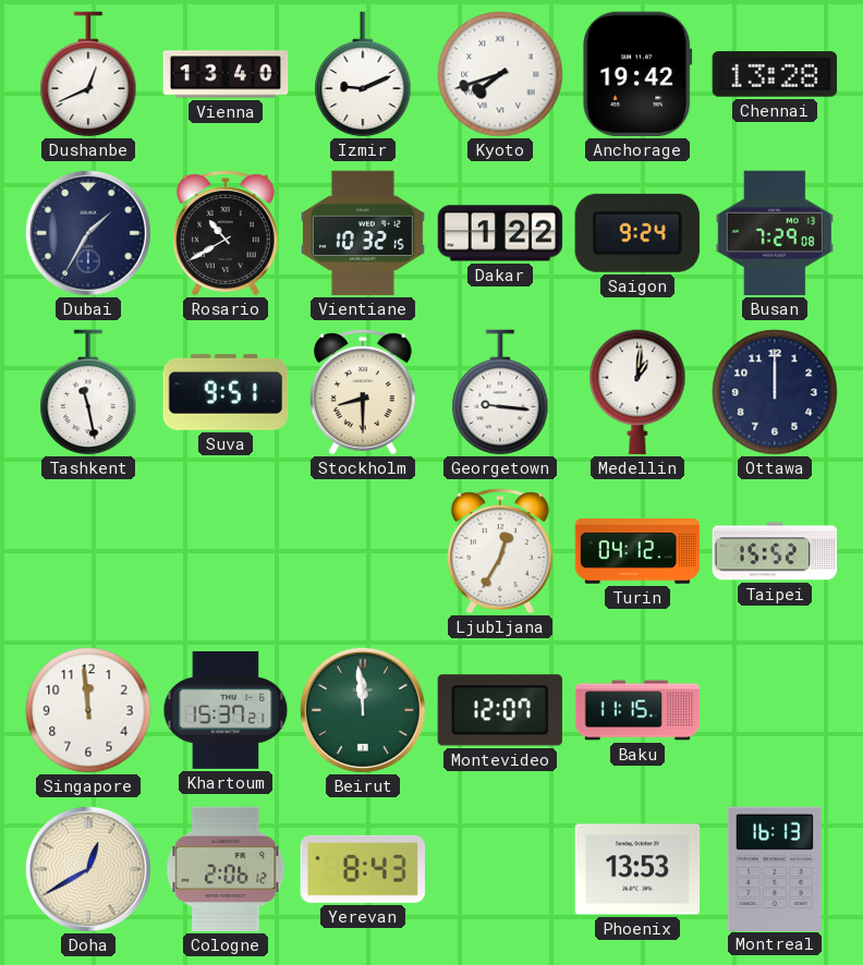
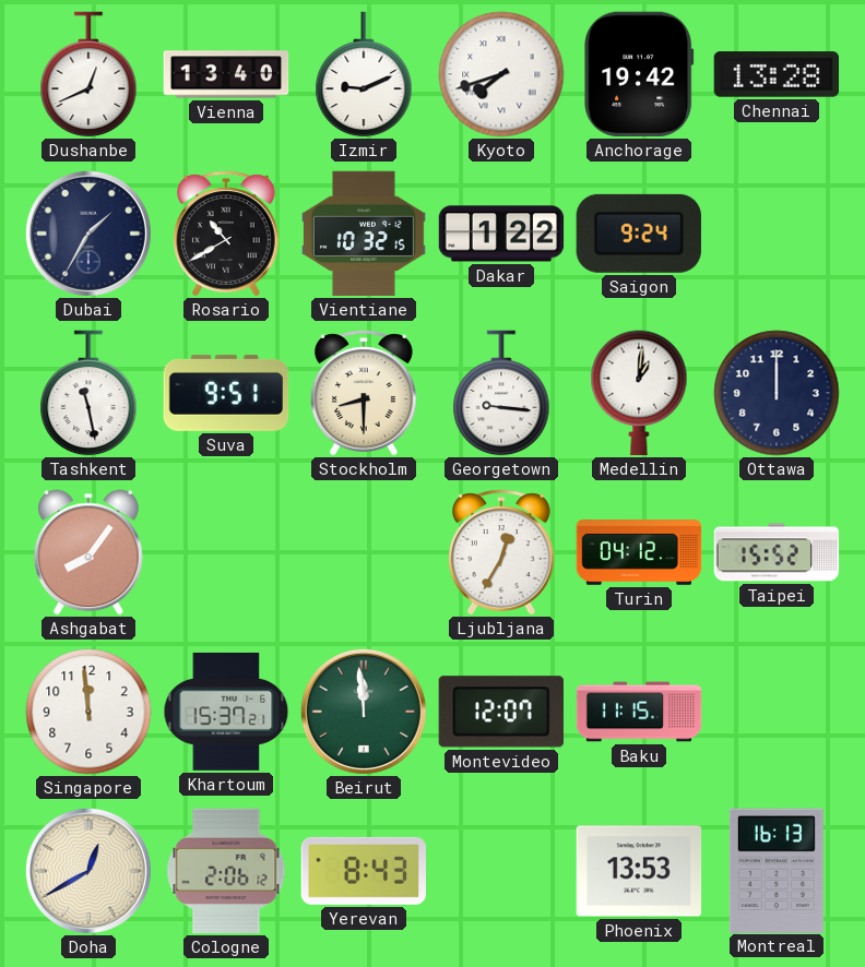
Busan: 7:29 -> none (775, 233)
Ashgabat: none -> 8:06 (88, 552)
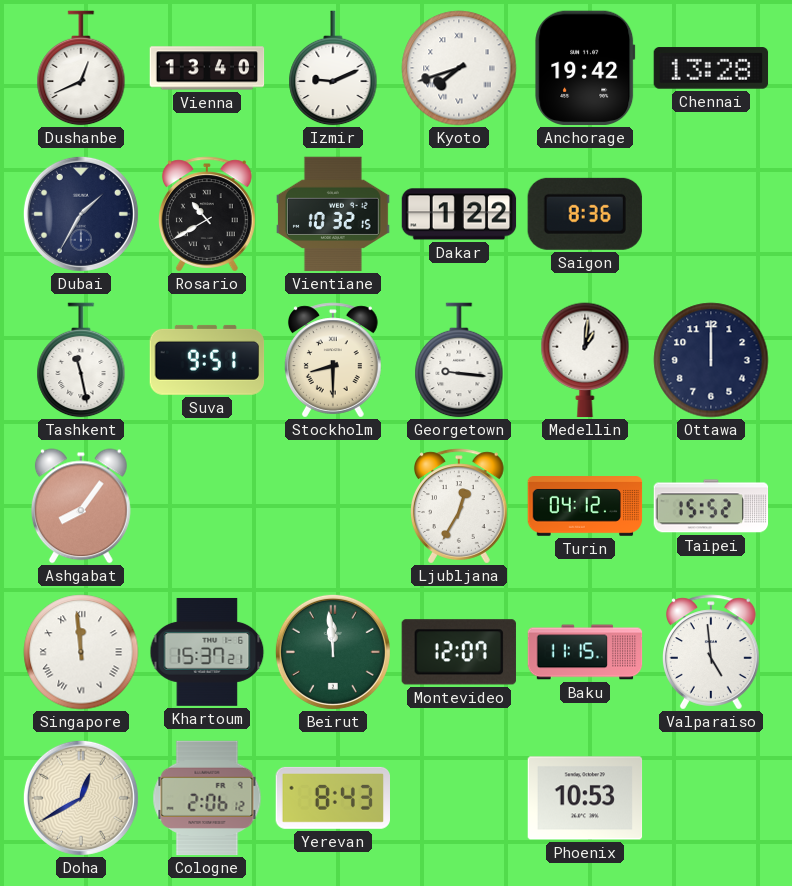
Saigon: 9:24 -> 8:36 (585, 214)
Singapore numerals: Arabic -> Roman (81, 652)
Valparaiso: none -> 4:59 (712, 652)
Phoenix: 13:53 -> 10:53 (585, 798)
Montreal: 16:13 -> none (777, 870)
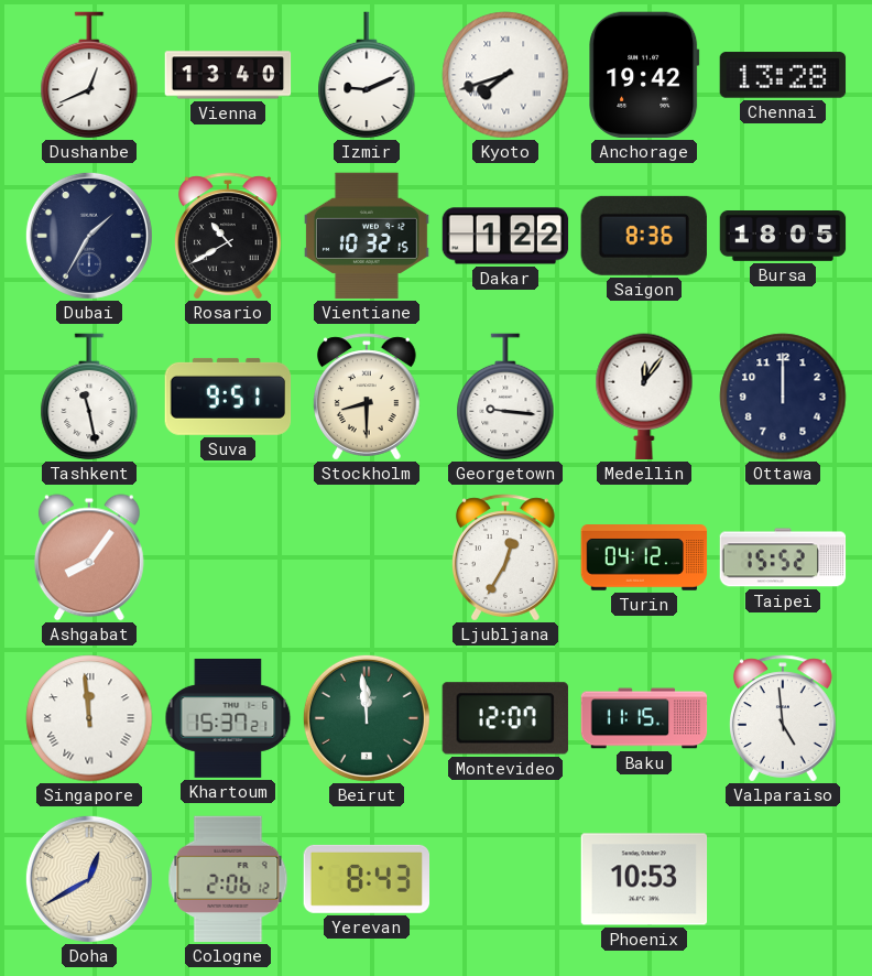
Bursa: none -> 18:05 (783, 237)
Medellin: 1:01 -> 12:06 (644, 397)
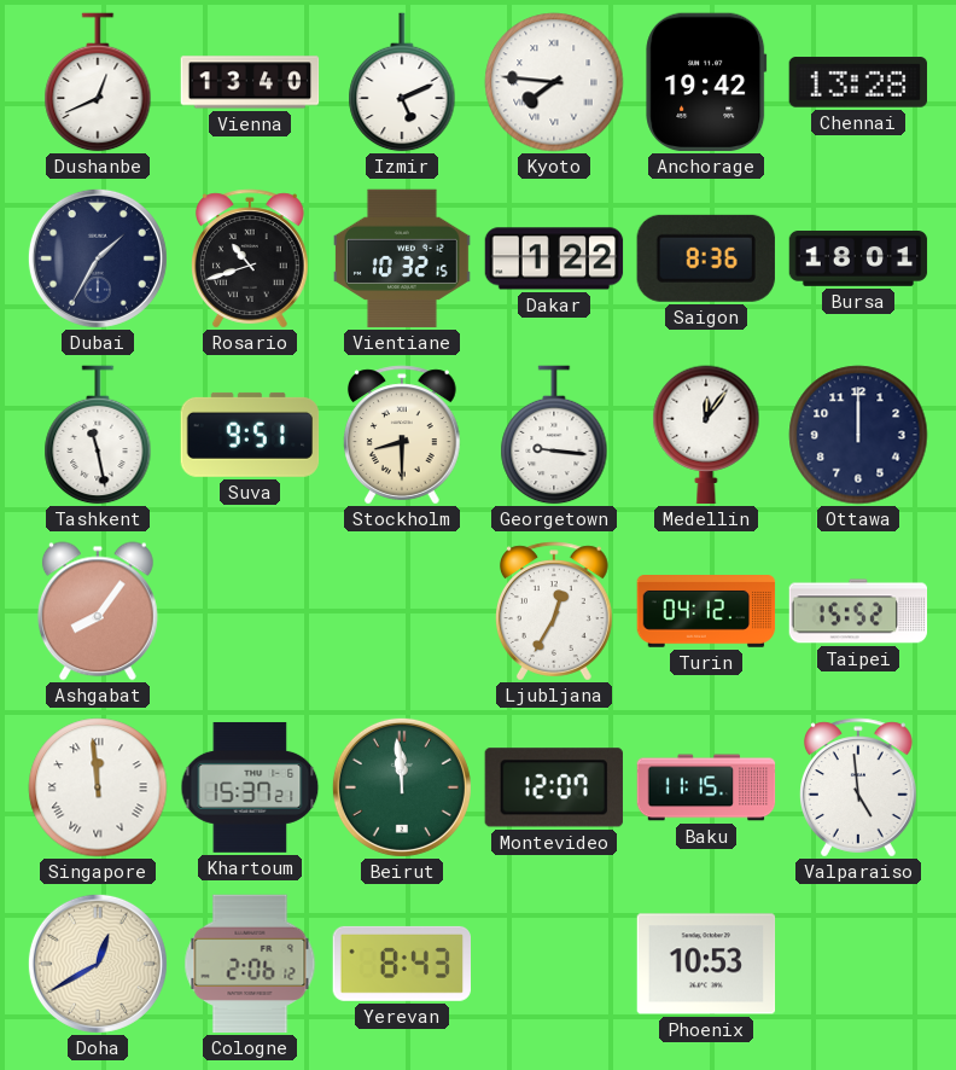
Izmir: 9:11 -> 5:11 (402, 82)
Kyoto: 7:42 -> 7:46 (554, 82)
Rosario: 10:40 -> 10:42 (251, 258)
Bursa: 18:05 -> 18:01 (858, 260)
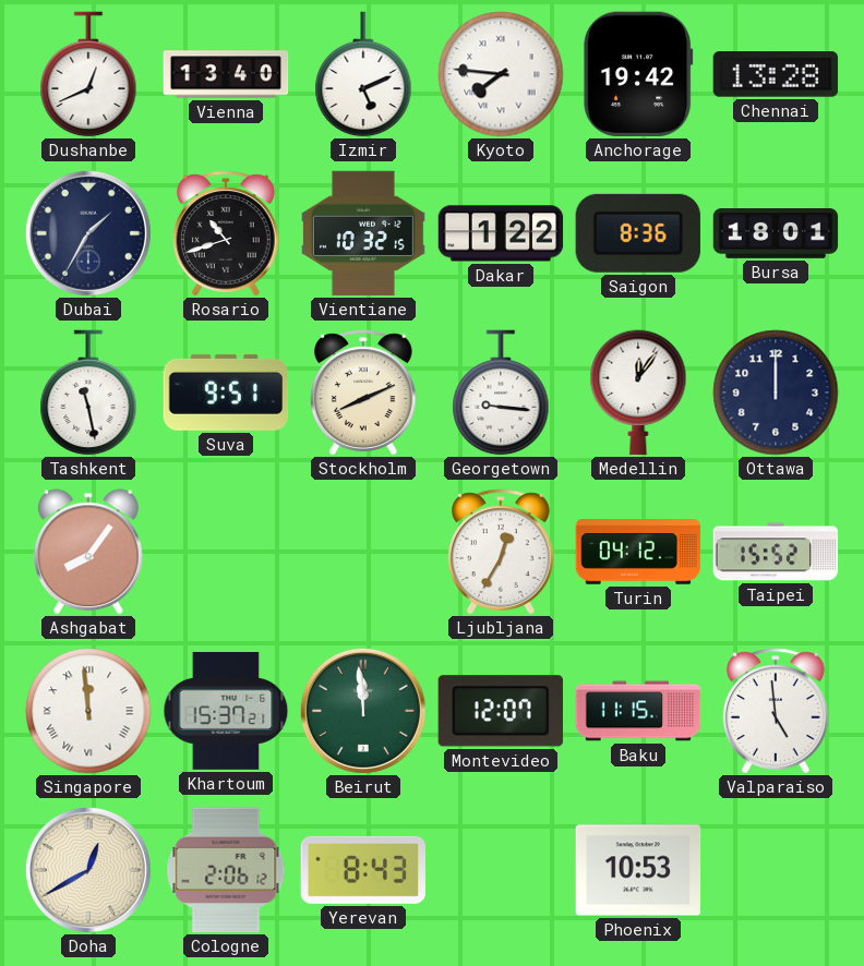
Stockholm: 8:30 -> 8:11 (364, 393)
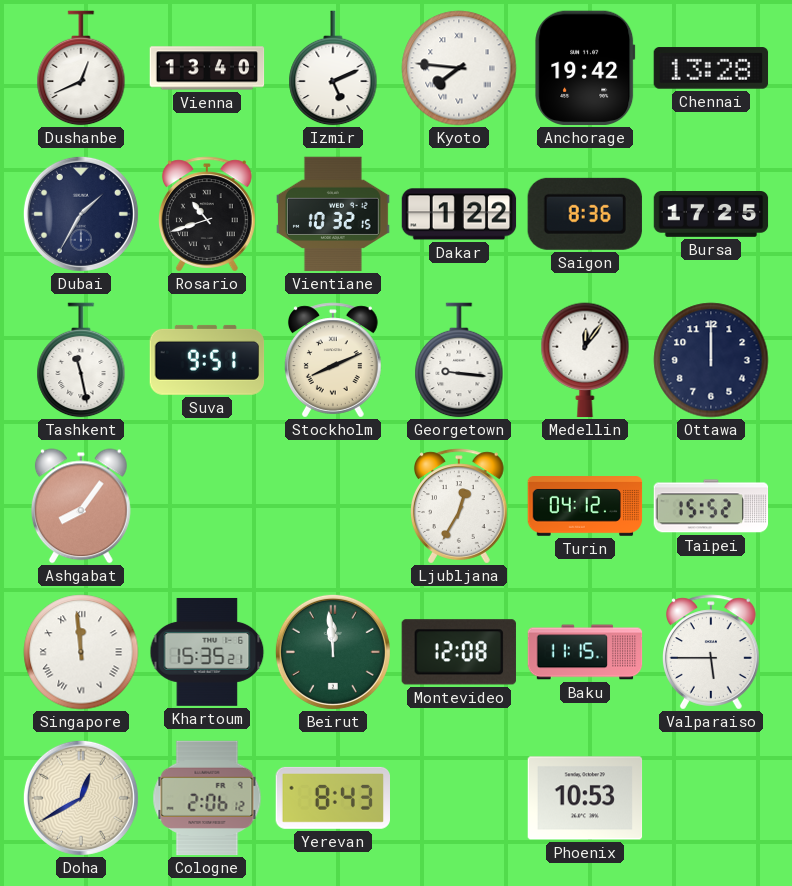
Bursa: 18:01 -> 17:25 (711, 215)
Khartoum: 15:37 -> 15:35 (207, 652)
Montevideo: 12:07 -> 12:08 (459, 652)
Valparaiso: 4:59 -> 5:45 (712, 652)
